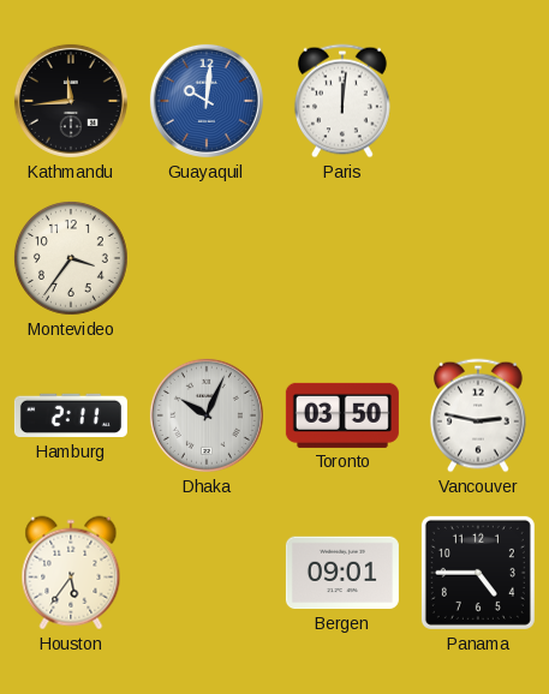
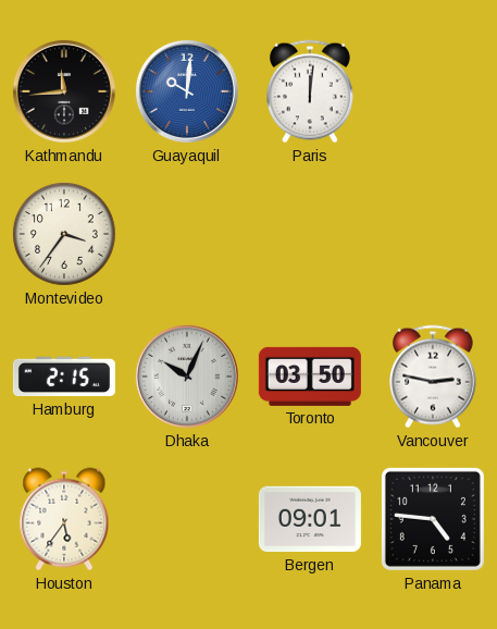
Hamburg: 2:11 -> 2:15 (64, 377)
Panama: 4:45 -> 4:46 (433, 519)
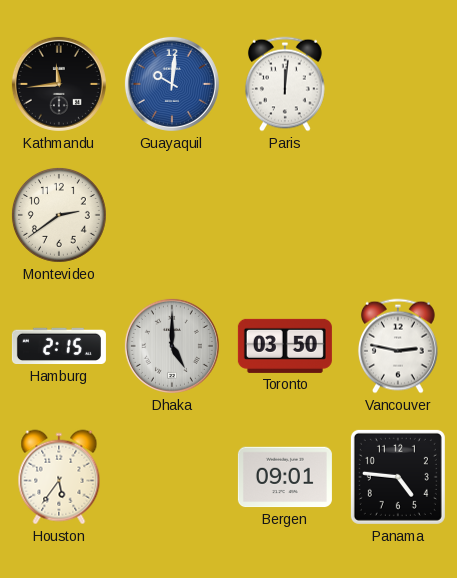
Montevideo: 3:36 -> 2:39 (59, 215)
Dhaka: 10:04 -> 5:00 (172, 346)
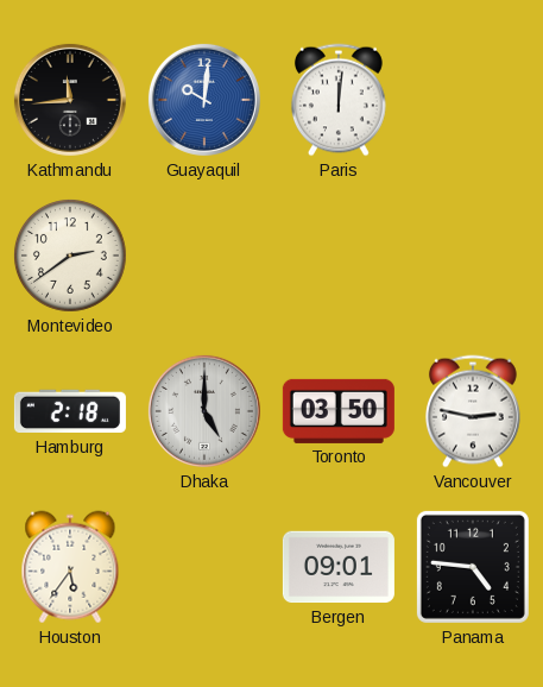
Hamburg: 2:15 -> 2:18 (70, 411)
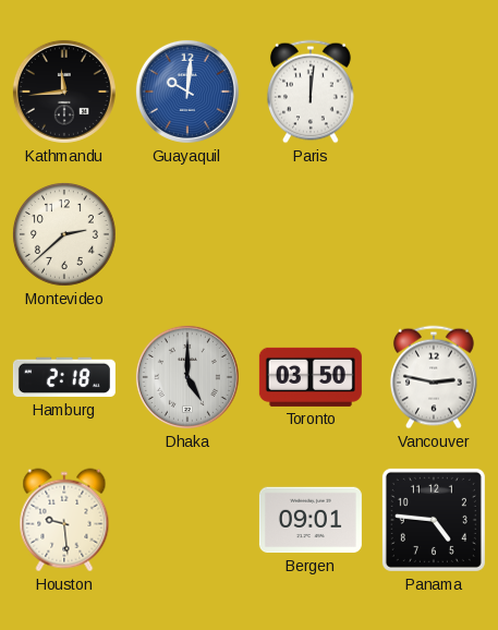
Montevideo: 2:39 -> 2:38 (64, 234)
Houston: 5:36 -> 9:29 (64, 520)
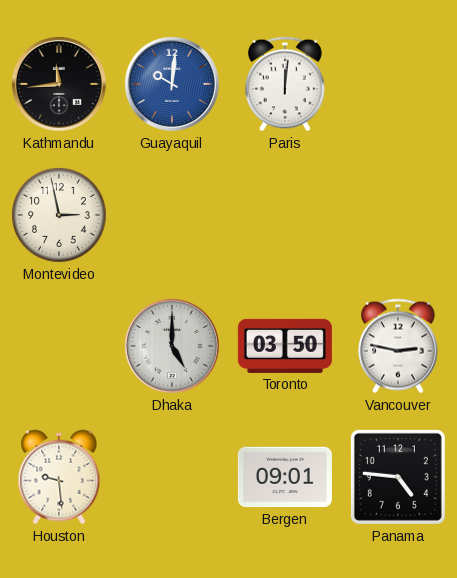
Montevideo: 2:38 -> 2:58 (59, 215)
Hamburg: 2:18 -> none (64, 377)
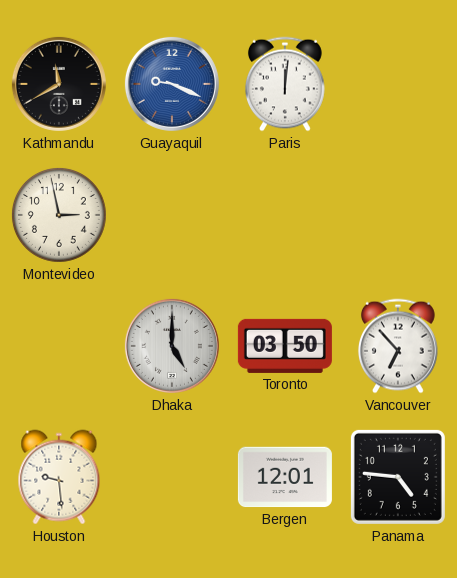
Kathmandu: 11:44 -> 11:40 (59, 84)
Guayaquil: 10:01 -> 9:19 (172, 84)
Vancouver: 2:47 -> 6:53 (398, 346)
Bergen: 09:01 -> 12:01 (285, 477)
